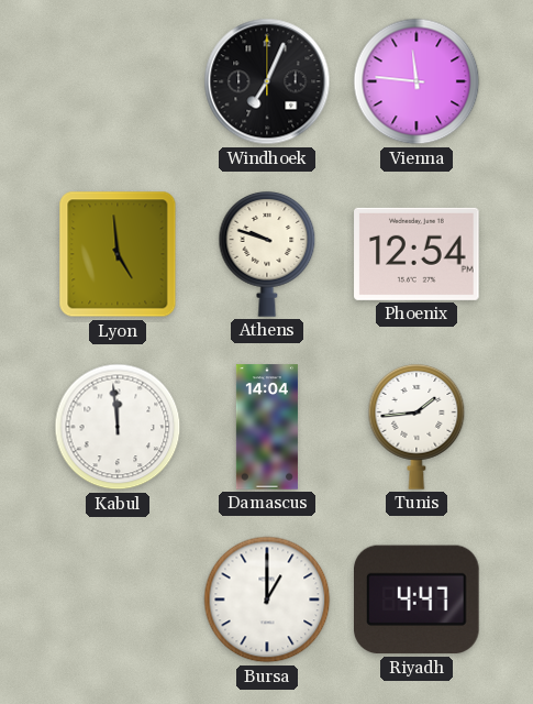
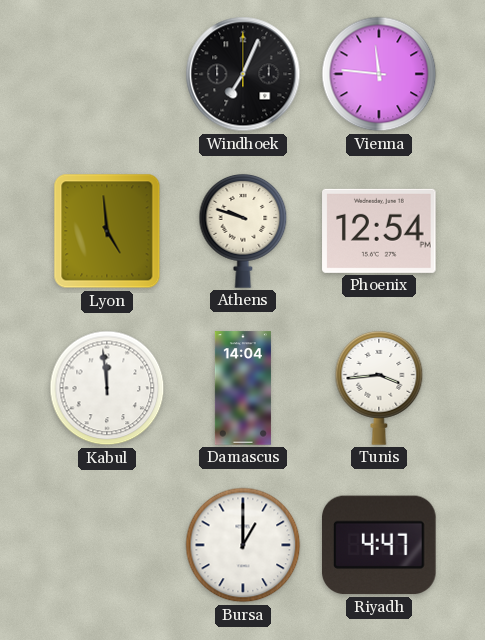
Tunis: 1:44 -> 3:44 (379, 389)
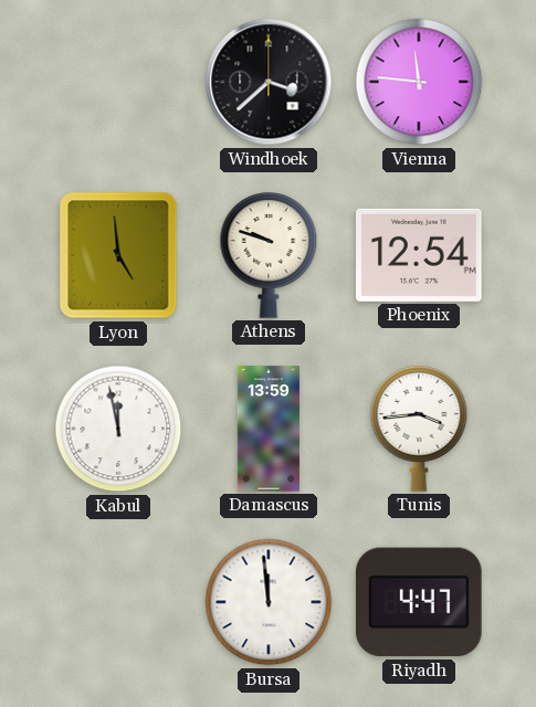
Windhoek: 7:04 -> 3:38 (269, 82)
Kabul: 11:59 -> 11:58 (118, 429)
Damascus: 14:04 -> 13:59 (269, 429)
Bursa: 1:00 -> 11:59 (269, 602)
